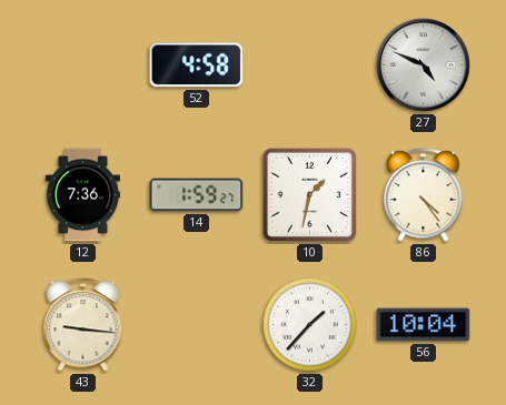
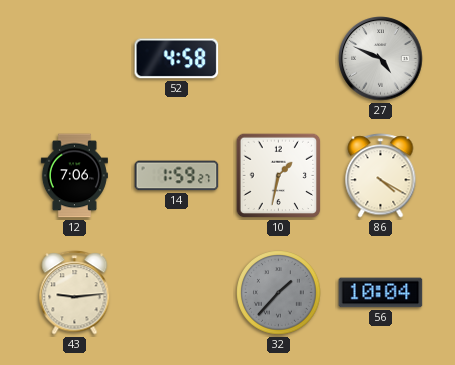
12: 7:36 -> 7:06 (74, 176)
86: 4:24 -> 4:20 (381, 176)
43: 9:16 -> 9:14 (75, 293)
32 dial: white -> grey (279, 293)
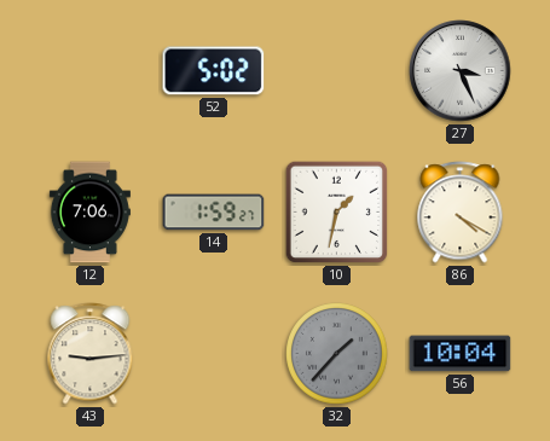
52: 4:58 -> 5:02 (214, 71)
27: 4:49 -> 3:26 (461, 71)
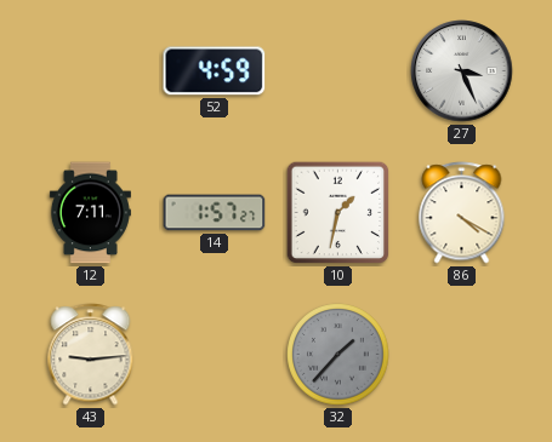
52: 5:02 -> 4:59 (215, 71)
12: 7:06 -> 7:11 (90, 213)
14: 1:59 -> 1:57 (215, 213)
56: 10:04 -> none (461, 354)
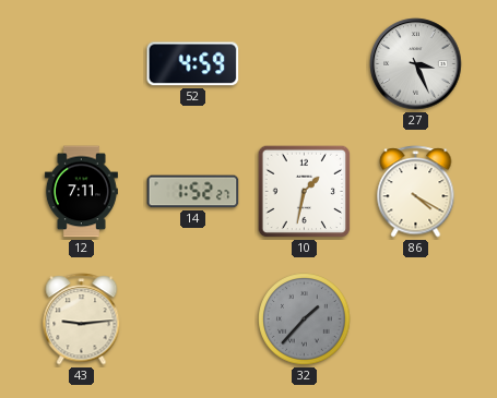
14: 1:57 -> 1:52 (193, 192)
